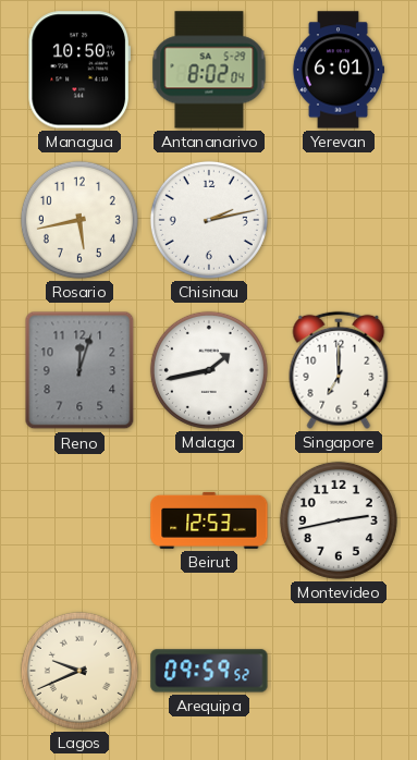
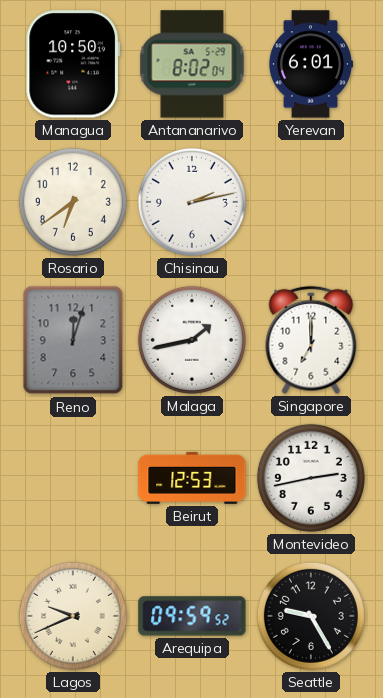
Rosario: 5:43 -> 6:39 (73, 202)
Seattle: none -> 9:25 (311, 616)
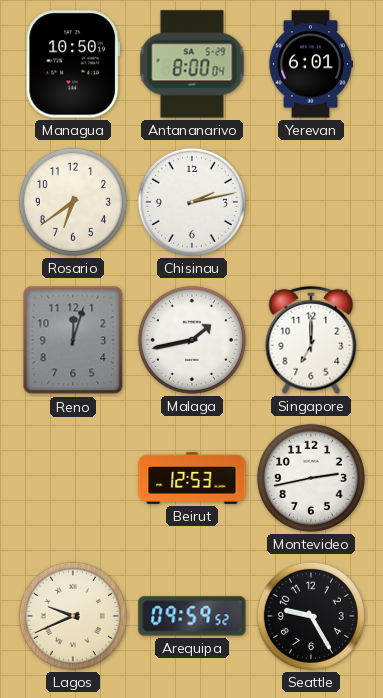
Antananarivo: 8:02 -> 8:00 (192, 64)
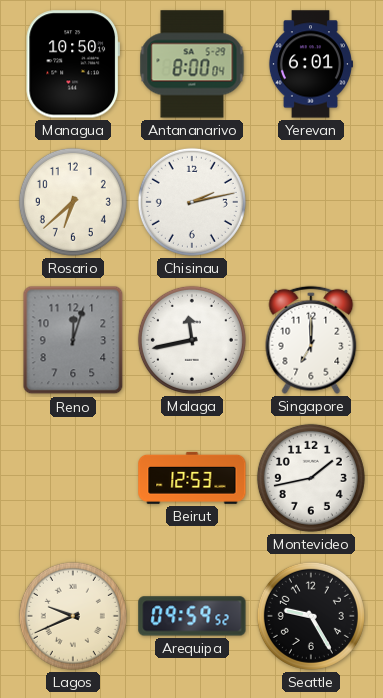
Rosario: 6:39 -> 6:38 (73, 202)
Malaga: 1:43 -> 11:43 (192, 340)
Montevideo: 2:43 -> 1:43 (311, 478)
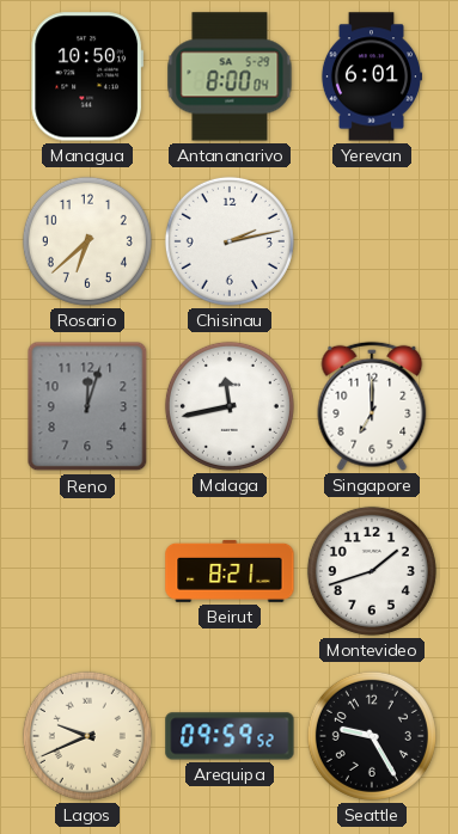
Beirut: 12:53 -> 8:21 (230, 571)
Montevideo: 1:43 -> 1:42 (372, 571)
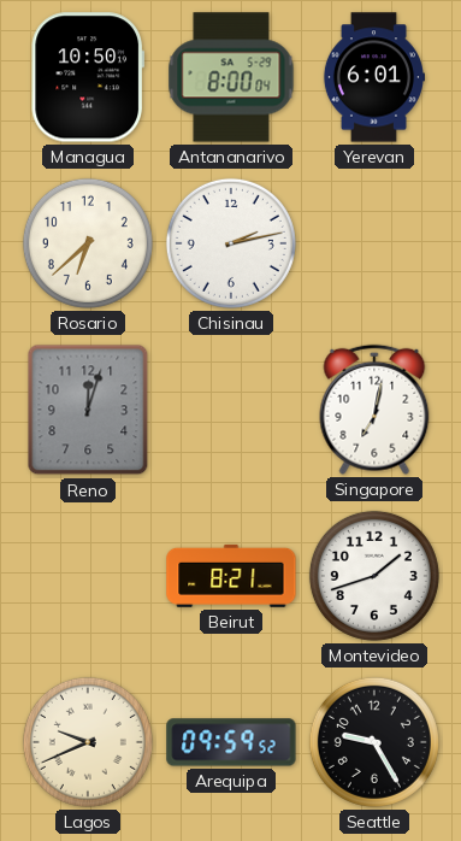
Malaga: 11:43 -> none (230, 406)
Singapore: 7:00 -> 7:02 (374, 410)
